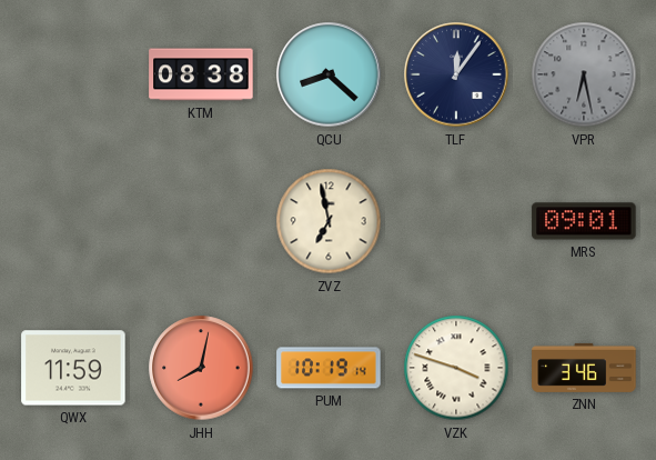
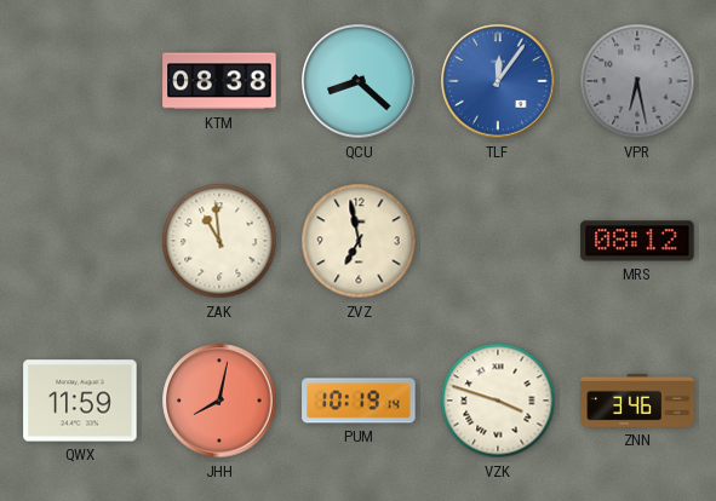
TLF dial: navy -> blue (498, 81)
ZAK: none -> 10:59 (219, 241)
MRS: 09:01 -> 08:12 (637, 241)
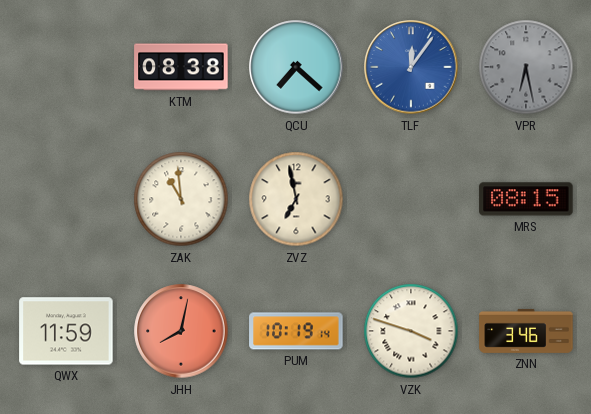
QCU: 8:22 -> 7:22 (296, 67)
MRS: 08:12 -> 08:15 (526, 199)
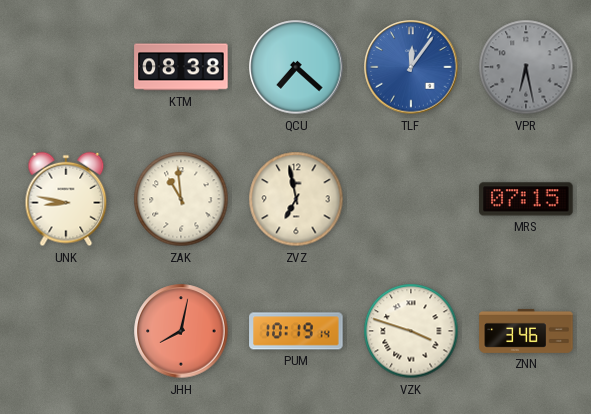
UNK: none -> 8:47 (66, 199)
MRS: 08:15 -> 07:15 (526, 199)
QWX: 11:59 -> none (66, 331)
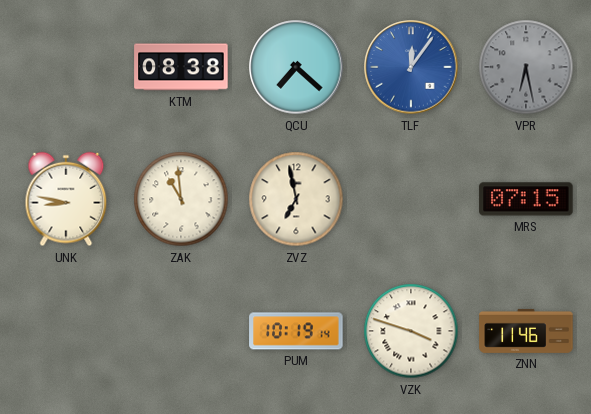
JHH: 8:02 -> none (181, 331)
ZNN: 3:46 -> 11:46 (526, 331)
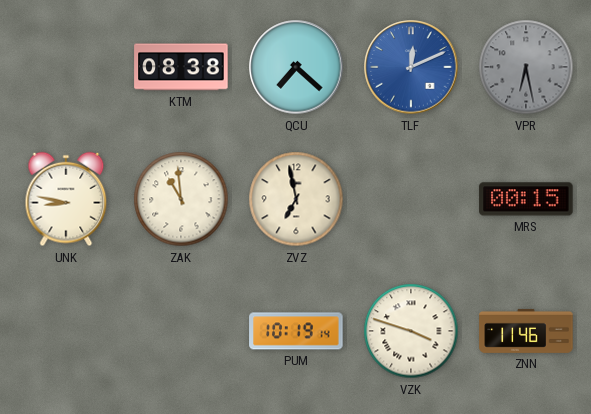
TLF: 12:06 -> 12:11 (411, 67)
MRS: 07:15 -> 00:15 (526, 199)
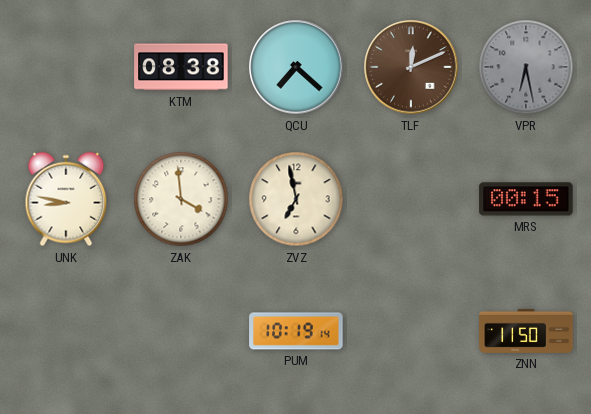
TLF dial: blue -> brown (411, 67)
ZAK: 10:59 -> 3:59 (181, 199)
VZK: 3:48 -> none (411, 331)
ZNN: 11:46 -> 11:50 (526, 331)
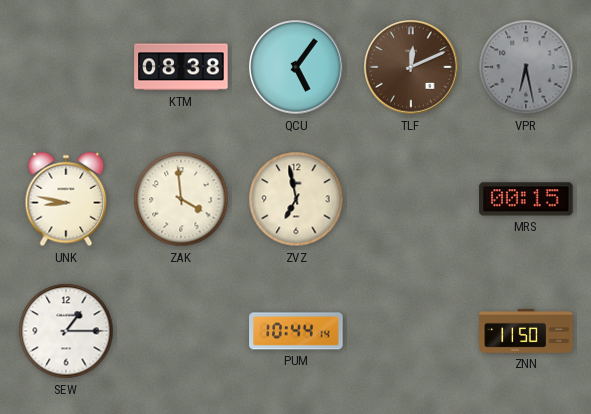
QCU: 7:22 -> 5:06 (296, 67)
SEW: none -> 1:15 (66, 331)
PUM: 10:19 -> 10:44 (296, 331)
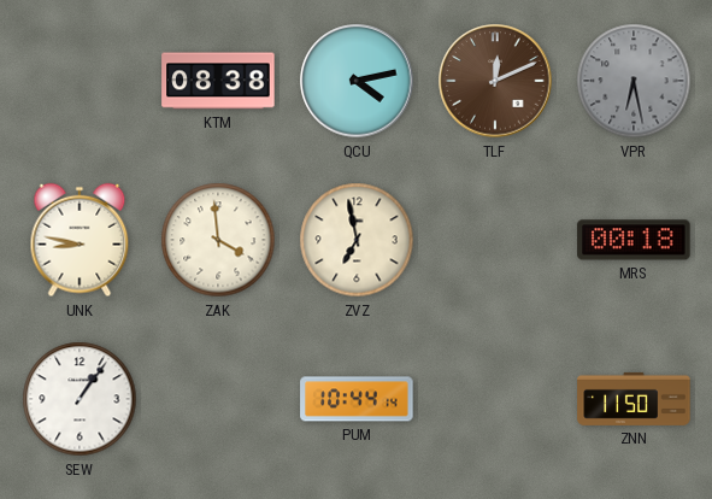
QCU: 5:06 -> 4:13 (357, 81)
MRS: 00:15 -> 00:18 (634, 240)
SEW: 1:15 -> 1:06 (80, 399)
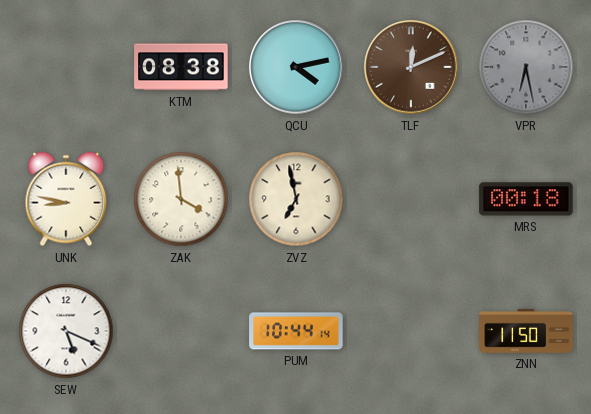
SEW: 1:06 -> 5:19 (66, 331)
